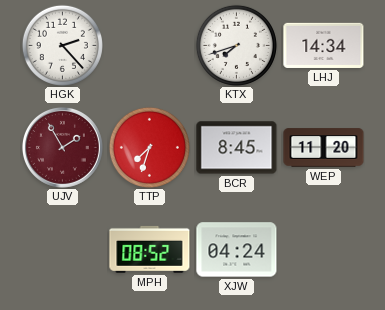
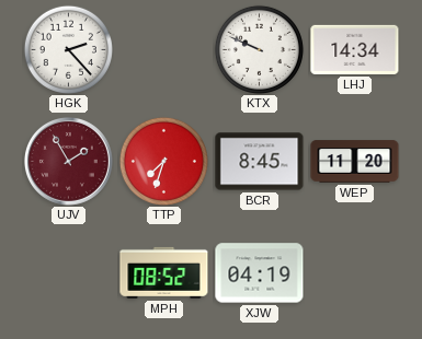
KTX: 7:42 -> 9:49 (259, 49)
XJW: 04:24 -> 04:19 (260, 273)
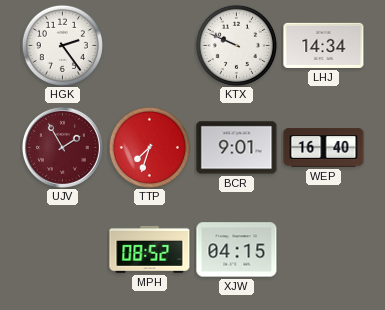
HGK: 2:23 -> 2:24 (62, 45)
BCR: 8:45 -> 9:01 (237, 148)
WEP: 11:20 -> 16:40 (324, 148)
XJW: 04:19 -> 04:15 (237, 250)
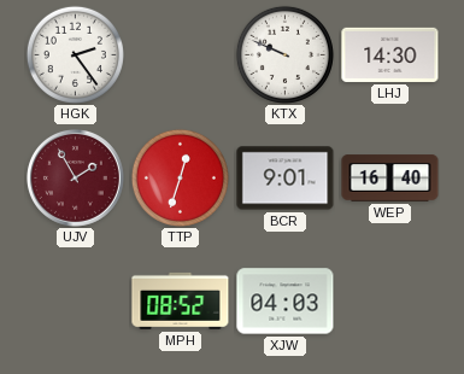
LHJ: 14:34 -> 14:30 (390, 54)
TTP: 7:33 -> 12:33 (180, 177)
XJW: 04:15 -> 04:03 (286, 302)
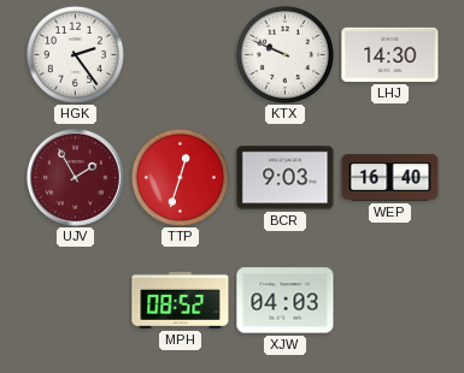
BCR: 9:01 -> 9:03 (286, 178)
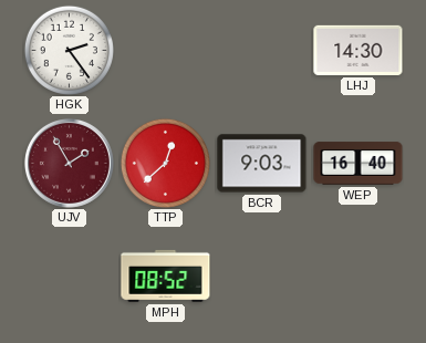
KTX: 9:49 -> none (284, 54)
TTP: 12:33 -> 12:38 (165, 163)
XJW: 04:03 -> none (286, 301)
